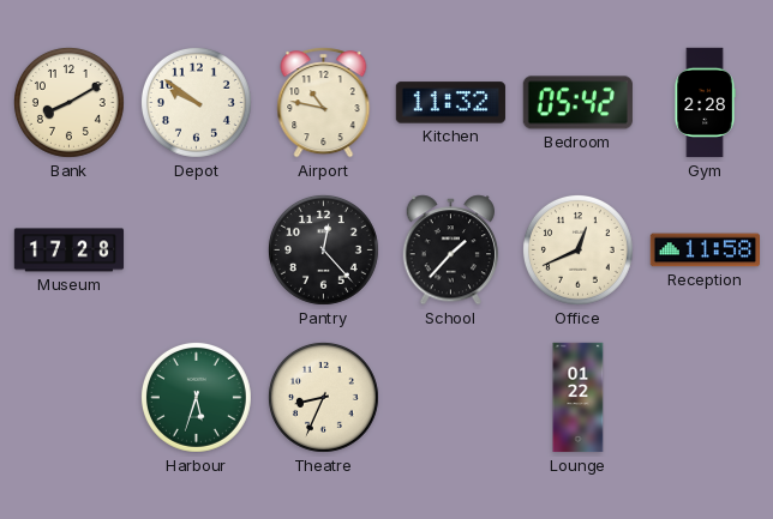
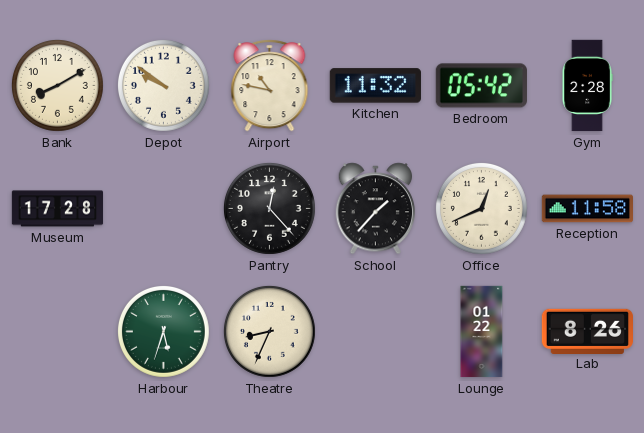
Lab: none -> 8:26 (587, 331)
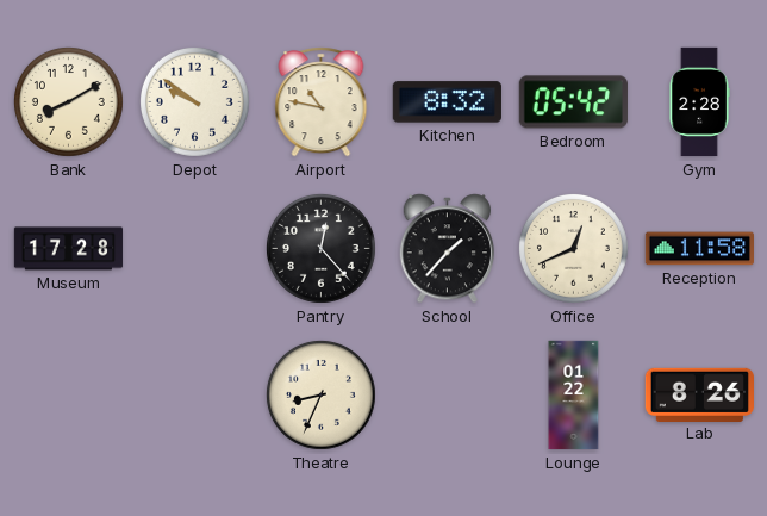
Kitchen: 11:32 -> 8:32 (447, 102)
Harbour: 5:33 -> none (163, 331)
